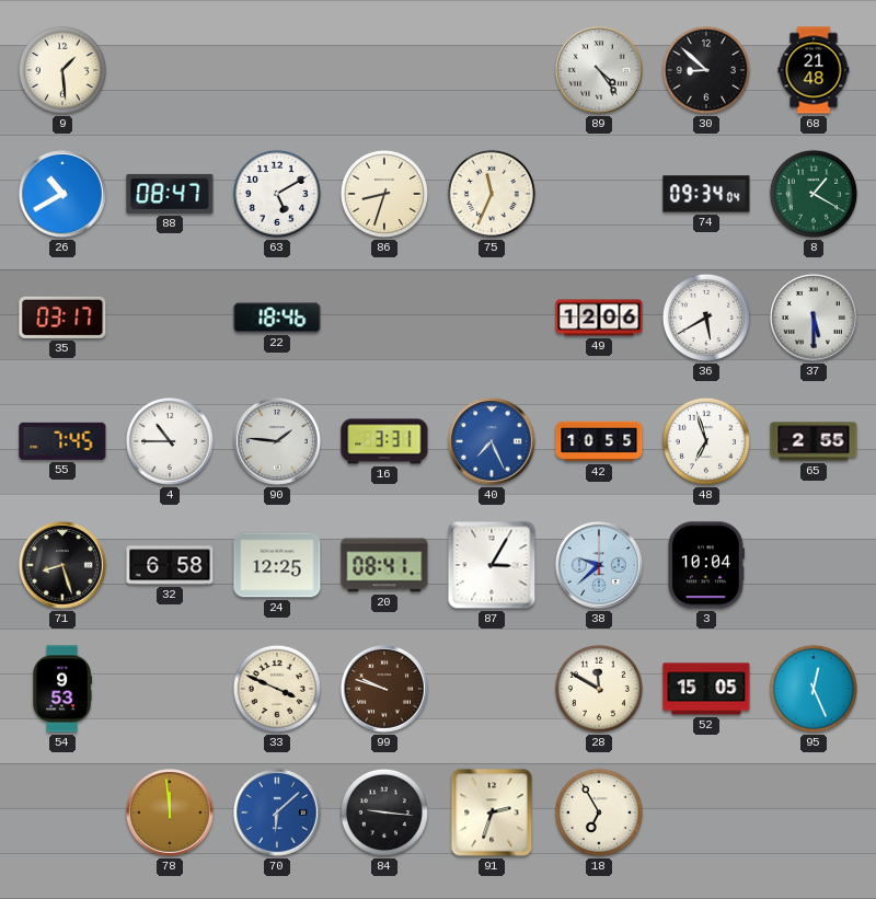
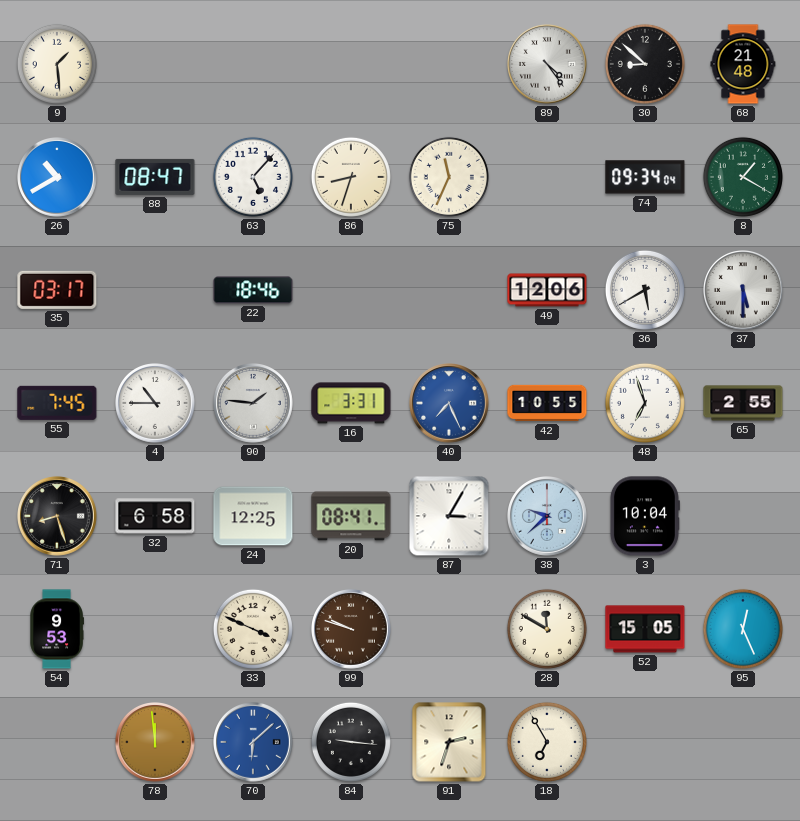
63: 5:10 -> 5:07 (253, 177)
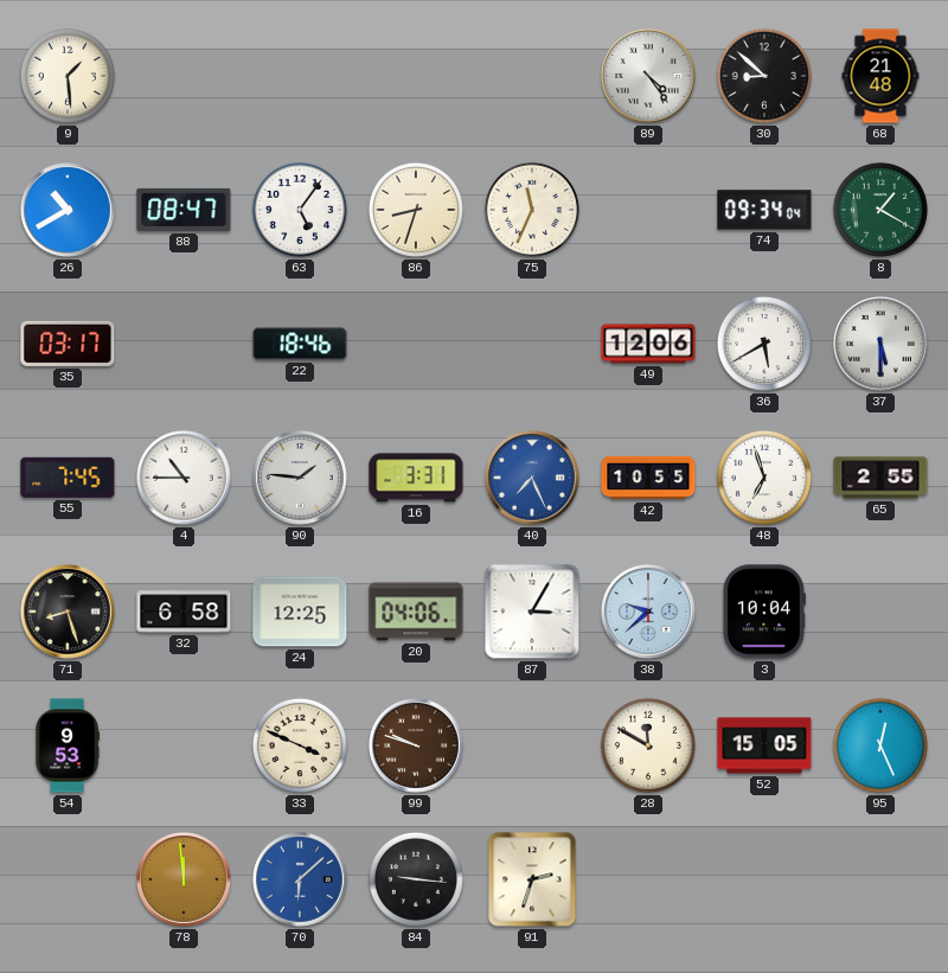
63: 5:07 -> 5:06 (300, 210)
20: 08:41 -> 04:06 (416, 612)
18: 6:55 -> none (547, 742)
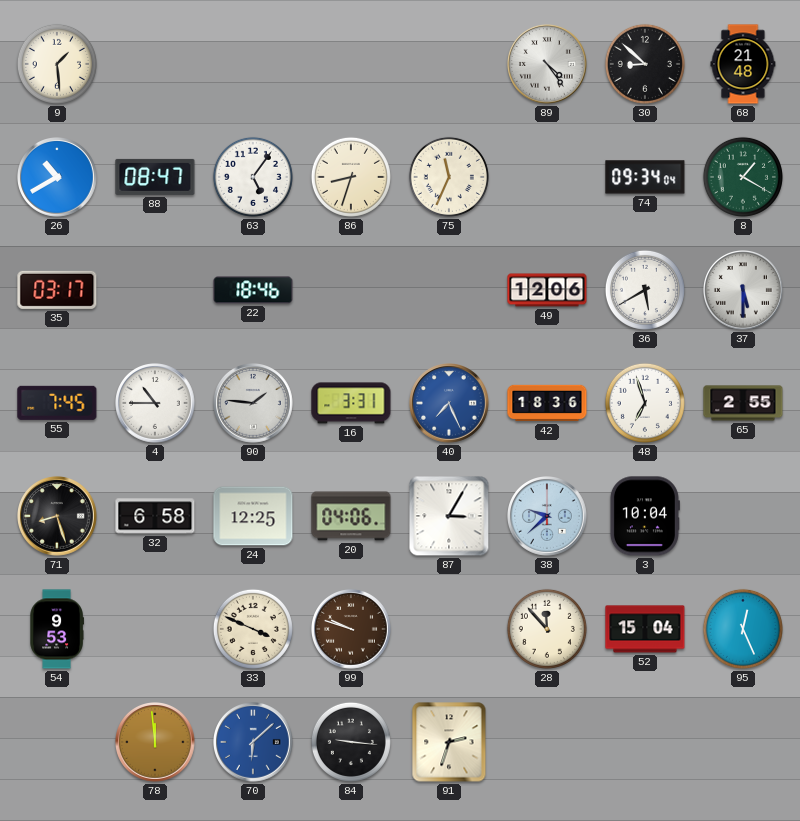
42: 10:55 -> 18:36 (547, 403)
28: 11:50 -> 11:53 (547, 629)
52: 15:05 -> 15:04 (645, 629)
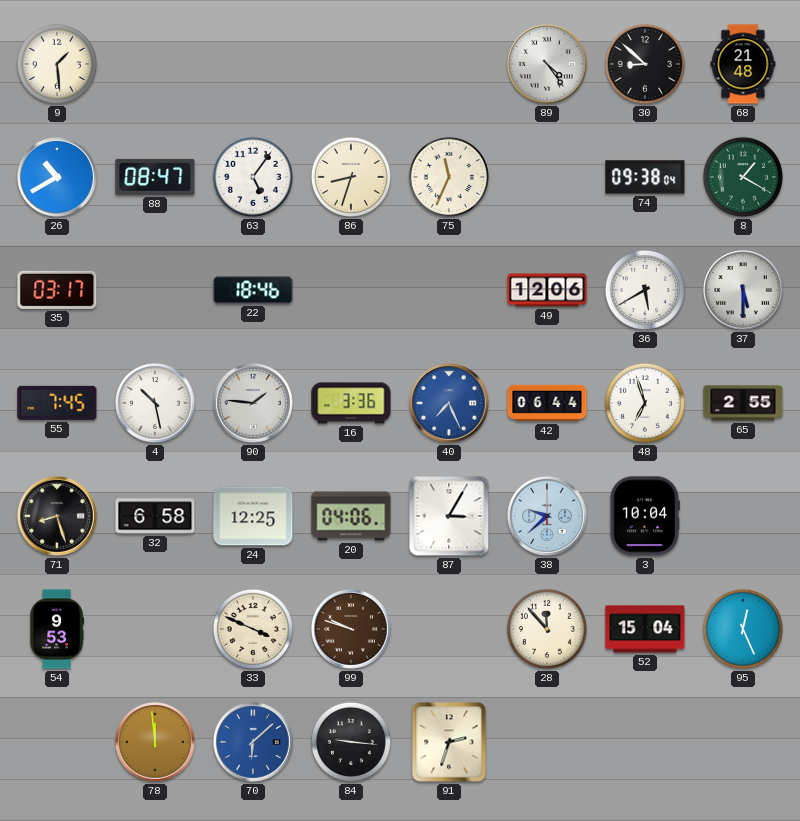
74: 09:34 -> 09:38 (645, 177)
4: 10:45 -> 10:28 (156, 404)
16: 3:31 -> 3:36 (351, 403)
42: 18:36 -> 06:44 (547, 403)
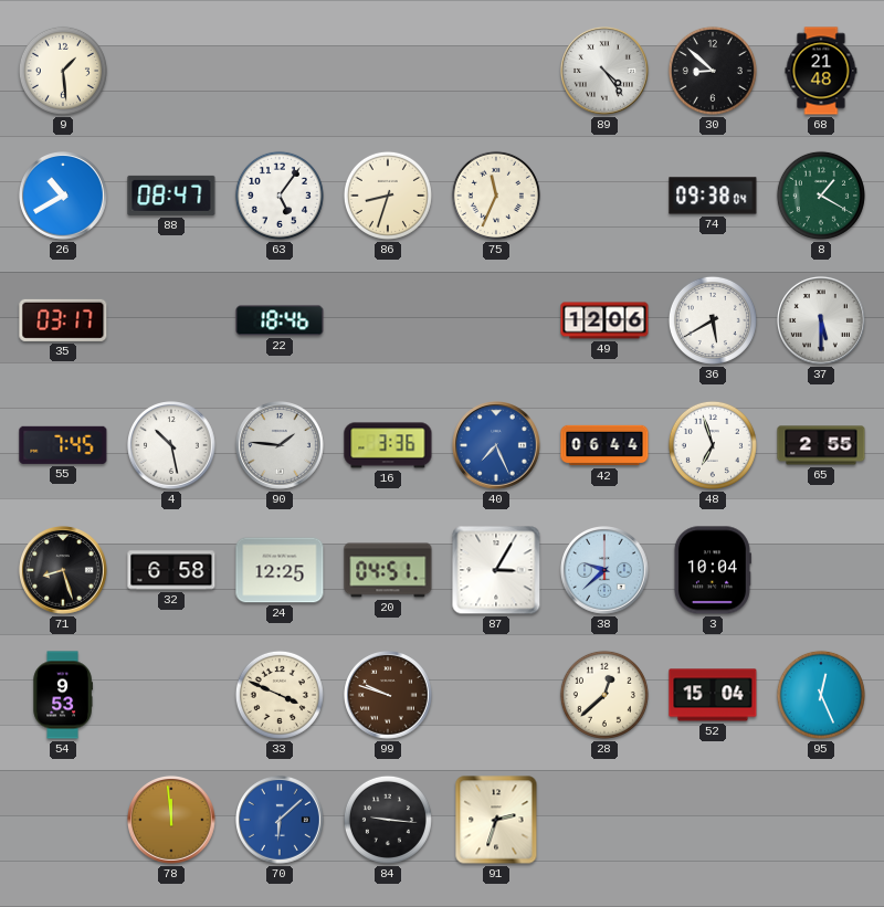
20: 04:06 -> 04:51 (388, 570)
28: 11:53 -> 12:38 (604, 695)
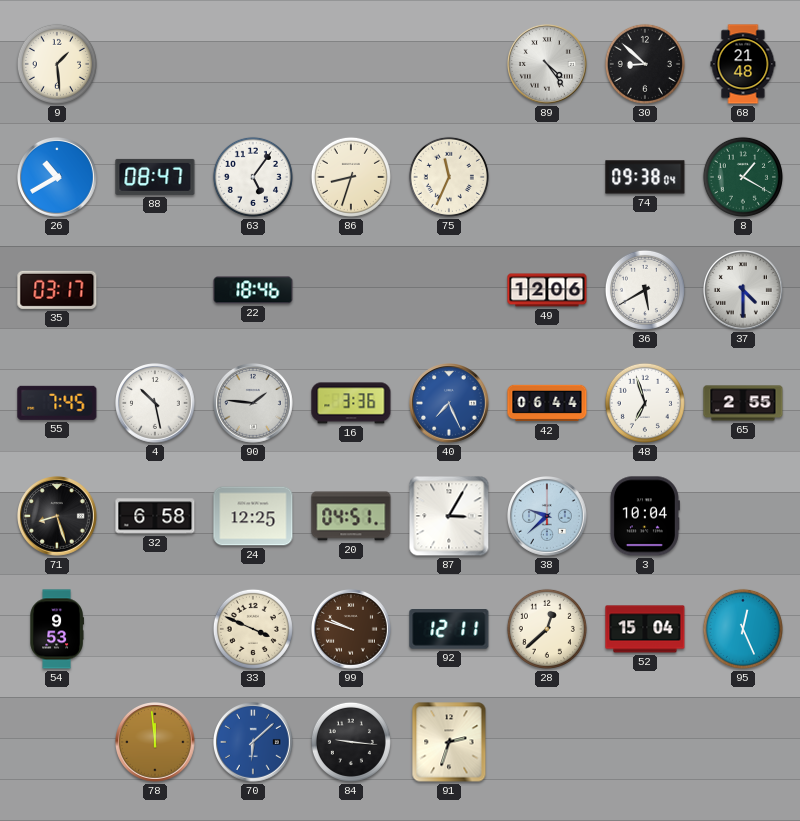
37: 5:30 -> 4:30 (744, 291)
92: none -> 12:11 (449, 629)
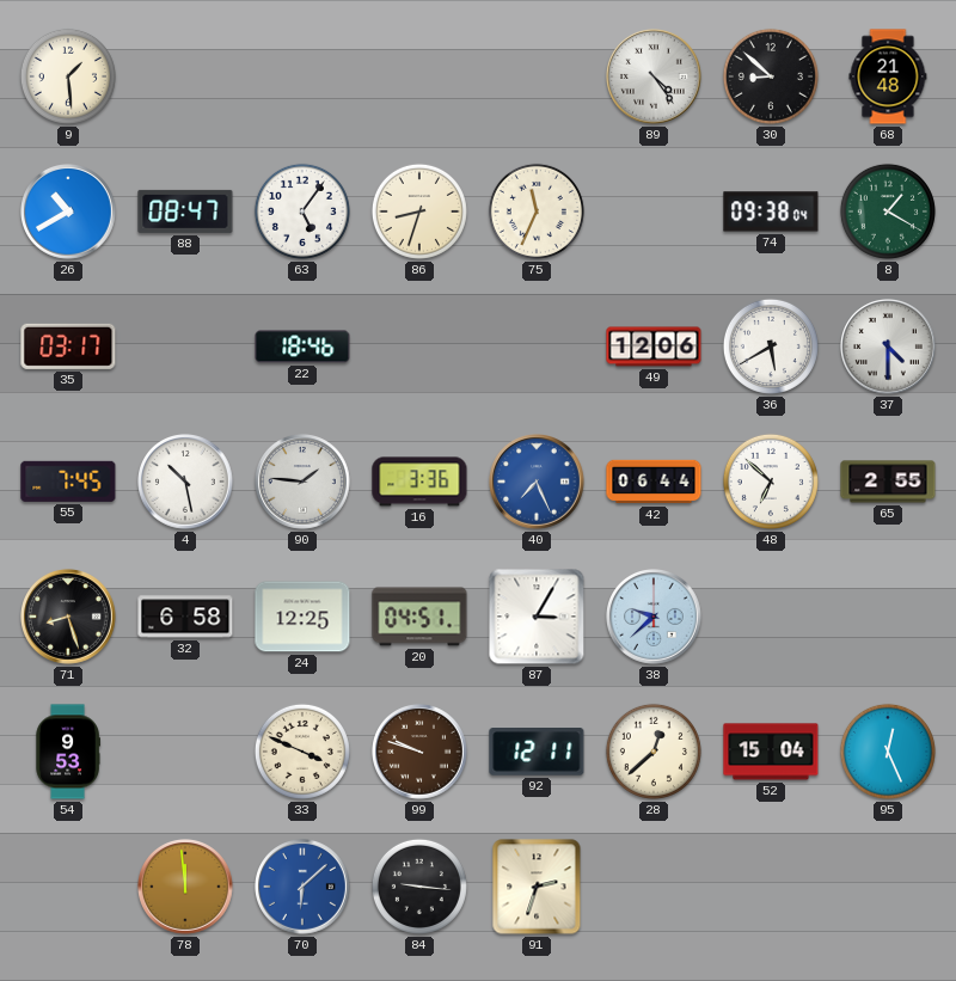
48: 6:57 -> 6:52 (771, 482)
3: 10:04 -> none (644, 516)
